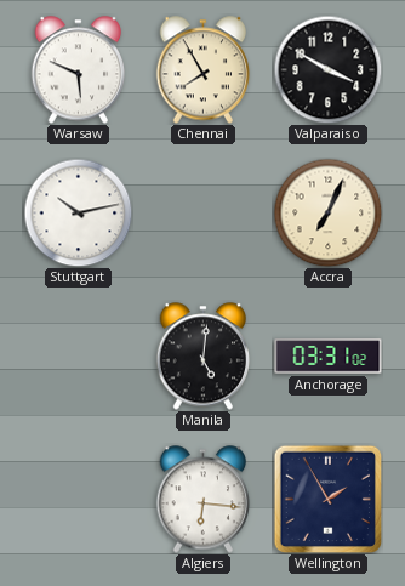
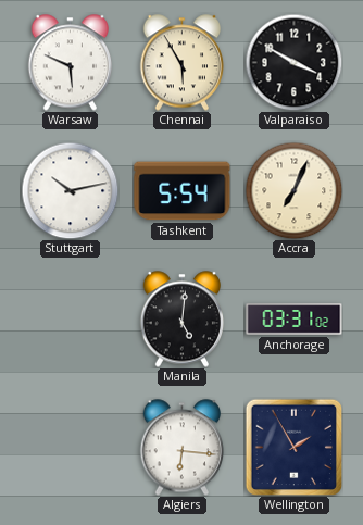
Chennai: 7:55 -> 5:55 (183, 63)
Tashkent: none -> 5:54 (183, 191)
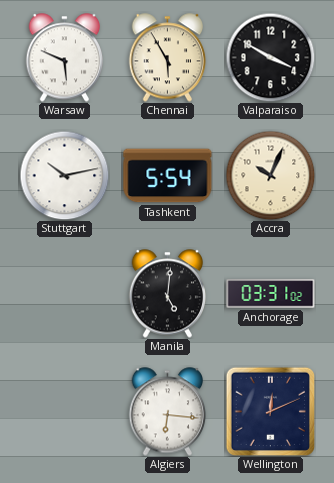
Accra: 7:04 -> 10:04 (270, 175)
Wellington: 1:55 -> 12:11 (270, 411)
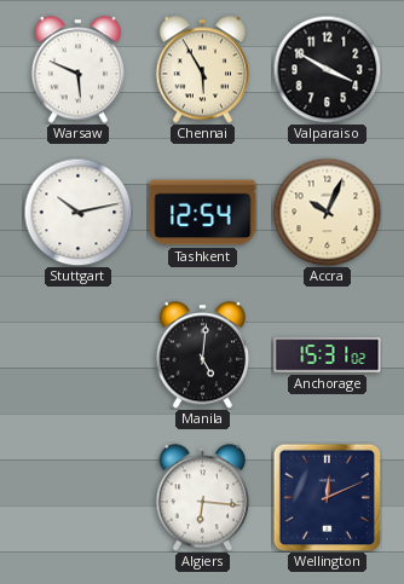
Tashkent: 5:54 -> 12:54 (203, 213)
Anchorage: 03:31 -> 15:31 (328, 355)
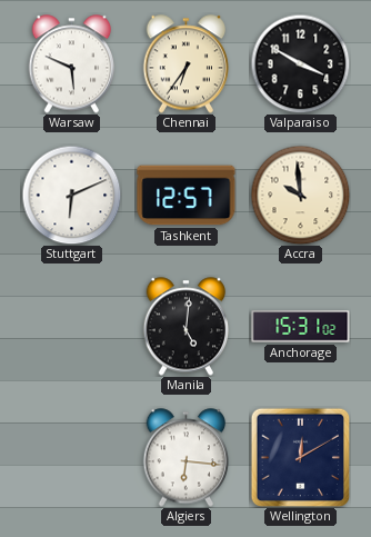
Chennai: 5:55 -> 6:36 (187, 64)
Stuttgart: 10:13 -> 6:11 (71, 195)
Tashkent: 12:54 -> 12:57 (187, 196)
Accra: 10:04 -> 9:59 (300, 195)
Wellington: 12:11 -> 12:10 (300, 457)
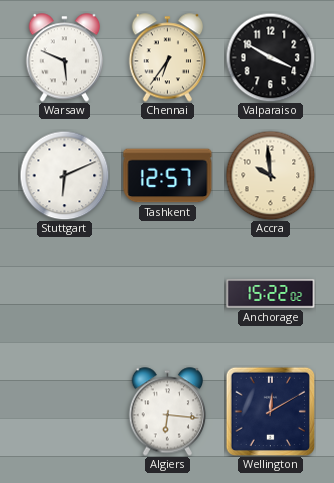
Manila: 5:01 -> none (187, 327)
Anchorage: 15:31 -> 15:22 (271, 294)
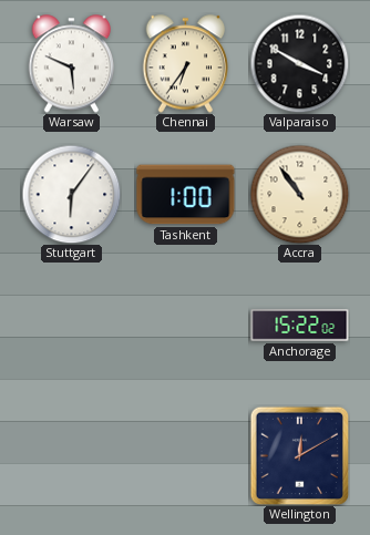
Stuttgart: 6:11 -> 6:06 (71, 194)
Tashkent: 12:57 -> 1:00 (186, 195)
Accra: 9:59 -> 10:54 (299, 194)
Algiers: 6:16 -> none (168, 412)
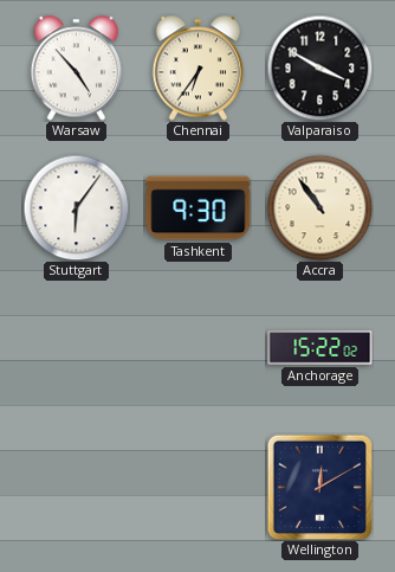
Warsaw: 5:49 -> 4:53 (77, 69)
Tashkent: 1:00 -> 9:30 (199, 208)
